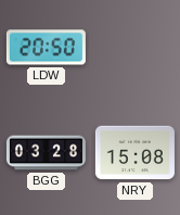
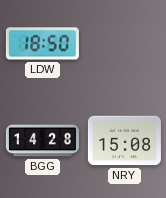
LDW: 20:50 -> 18:50 (42, 44)
BGG: 03:28 -> 14:28 (42, 141)
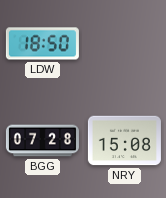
BGG: 14:28 -> 07:28 (42, 141)
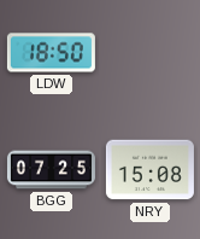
BGG: 07:28 -> 07:25 (51, 170)
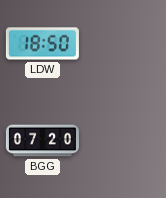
BGG: 07:25 -> 07:20 (42, 141)
NRY: 15:08 -> none (149, 170)
